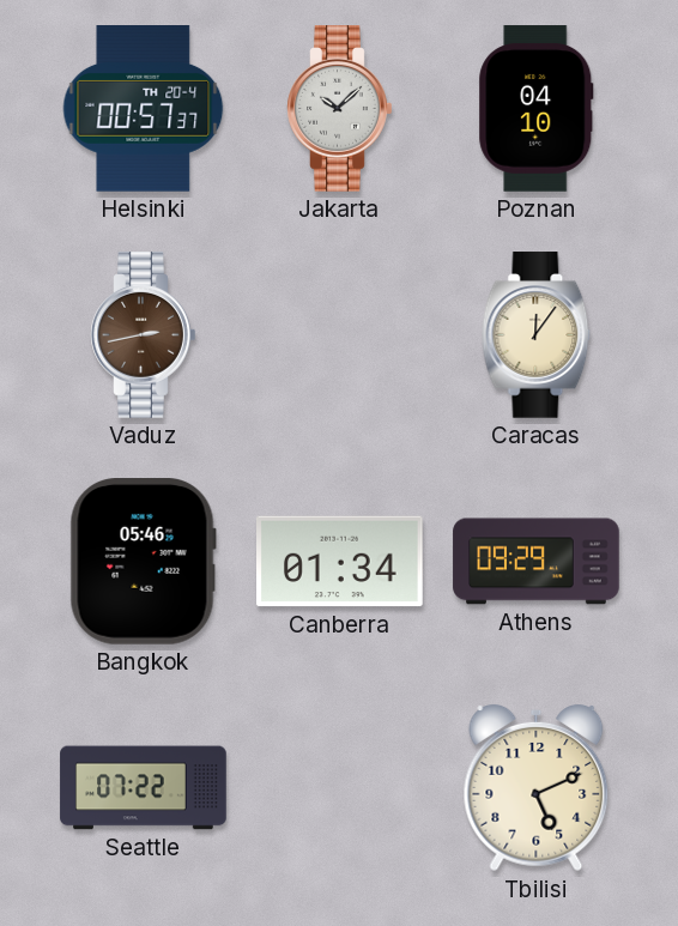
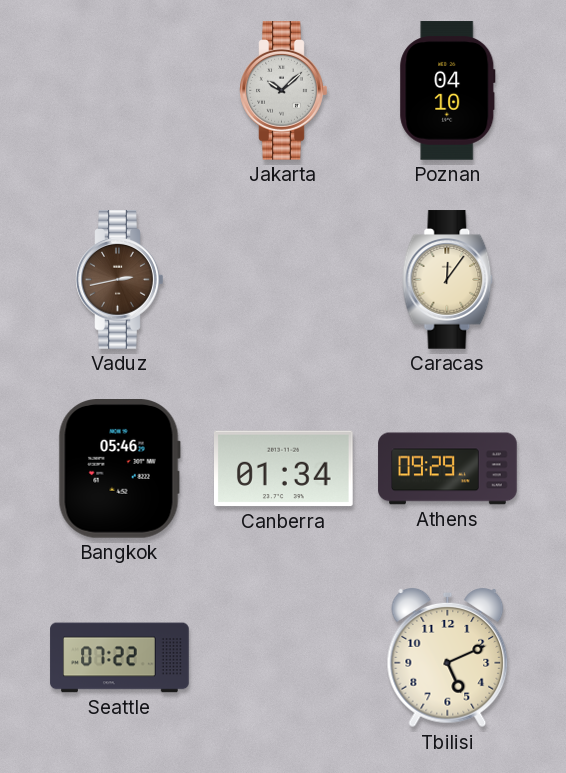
Helsinki: 00:57 -> none (144, 109)
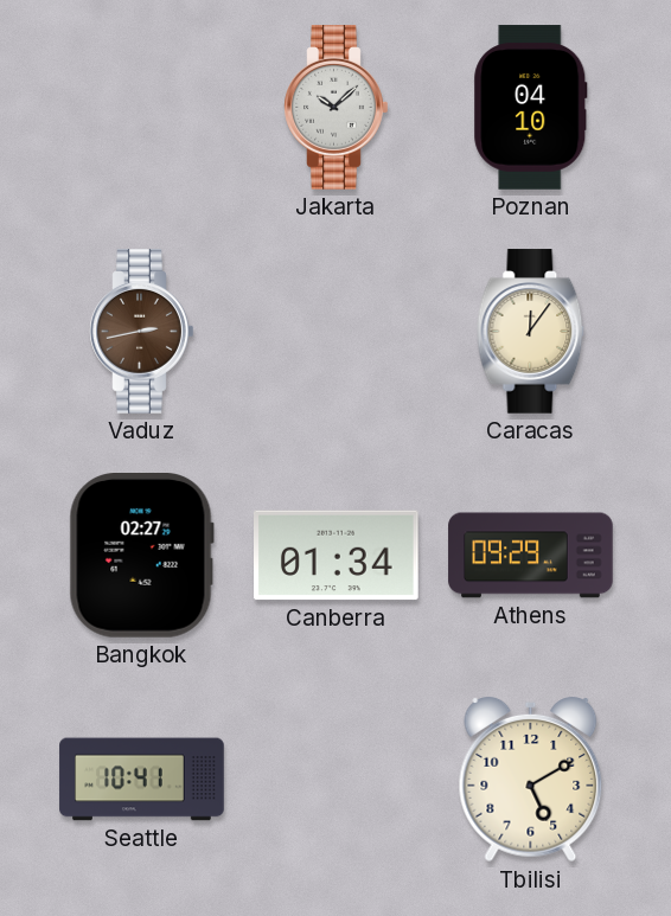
Bangkok: 05:46 -> 02:27 (141, 556)
Seattle: 07:22 -> 10:41 (142, 780)
Tbilisi: 5:11 -> 5:10 (531, 780)
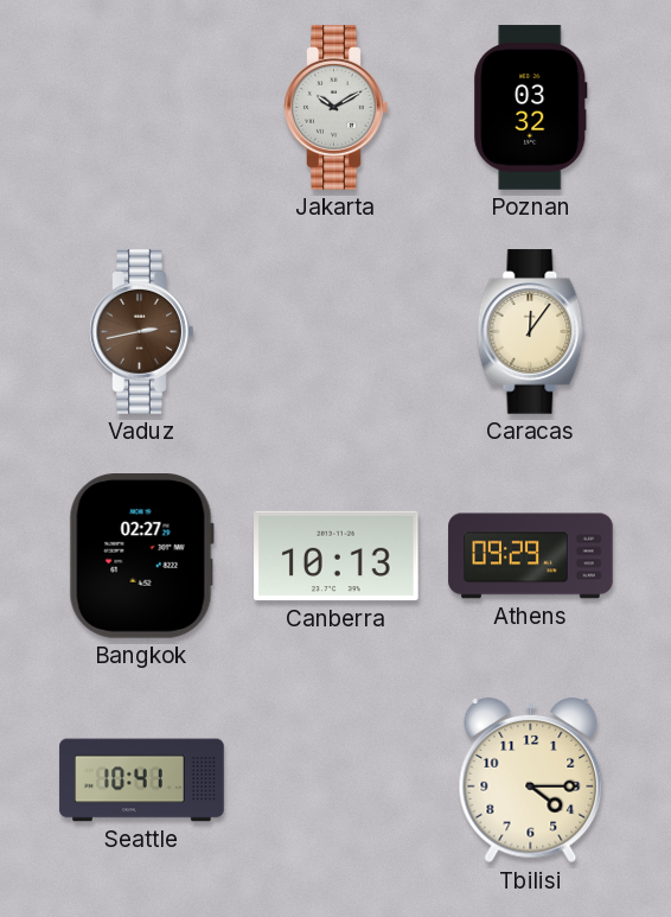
Jakarta: 10:08 -> 10:10 (337, 108)
Poznan: 04:10 -> 03:32 (531, 108)
Canberra: 01:34 -> 10:13 (337, 556)
Tbilisi: 5:10 -> 4:15 (531, 781)
